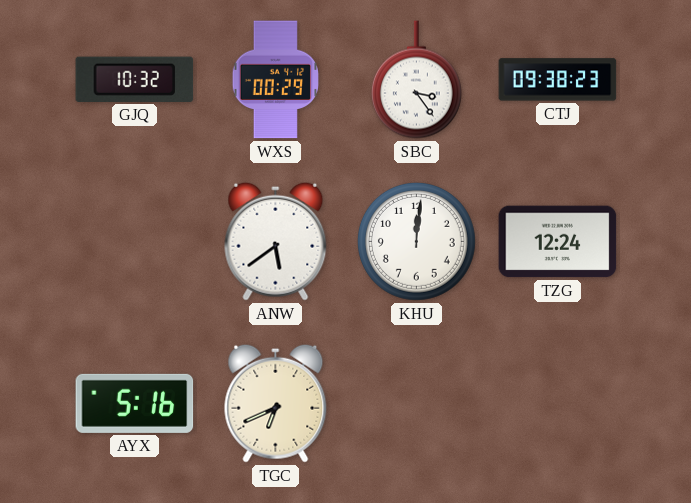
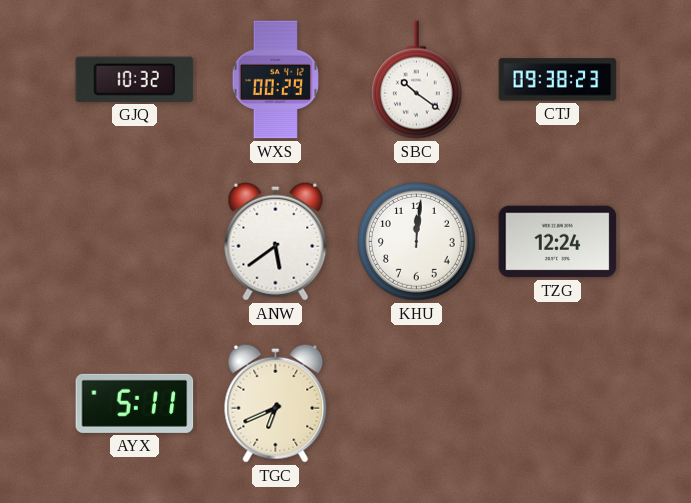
SBC: 3:24 -> 10:21 (416, 80)
AYX: 5:16 -> 5:11 (135, 403)
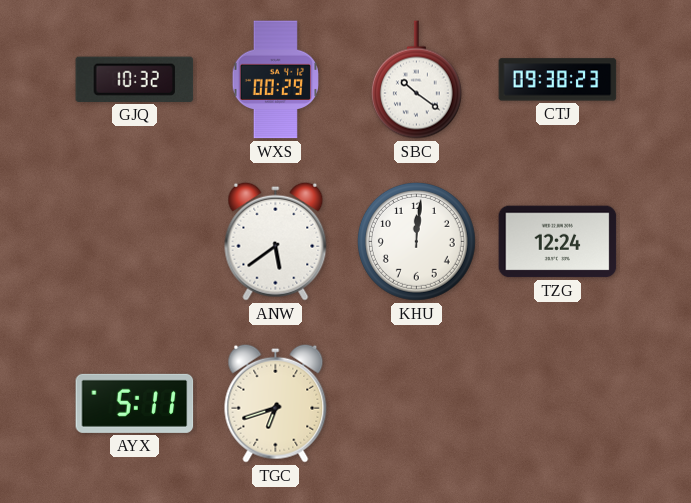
TGC: 6:41 -> 6:42 (276, 403)
